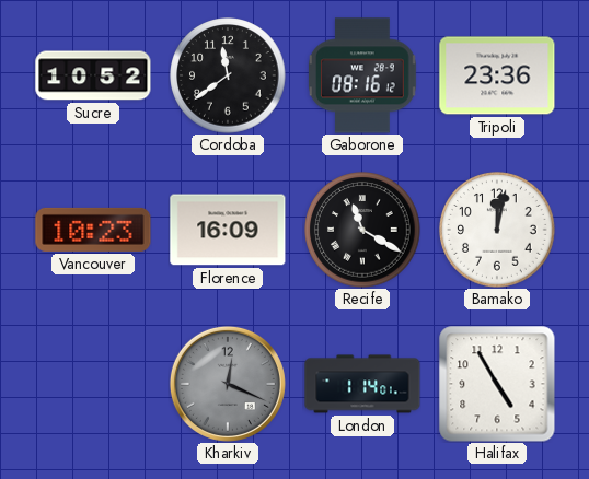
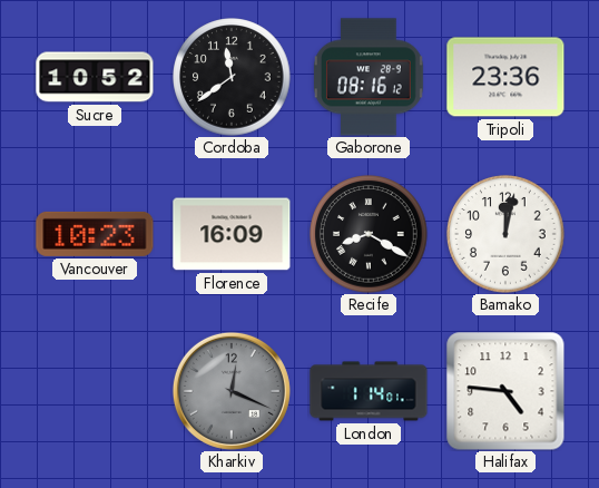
Recife: 11:20 -> 8:20 (369, 234)
Halifax: 4:55 -> 4:46 (505, 391)
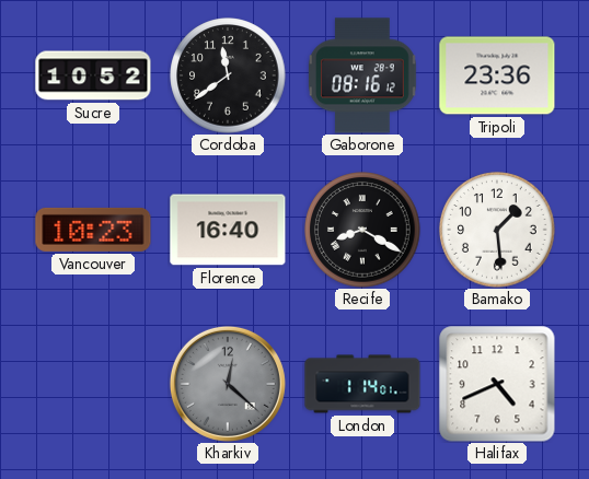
Florence: 16:09 -> 16:40 (228, 230)
Bamako: 12:02 -> 1:29 (497, 230)
Kharkiv: 12:19 -> 12:22 (228, 384)
Halifax: 4:46 -> 4:41 (497, 384)
